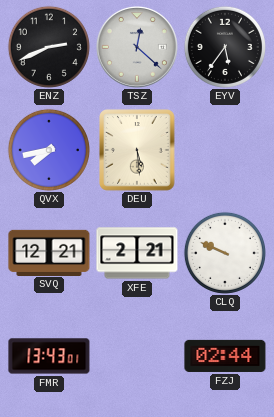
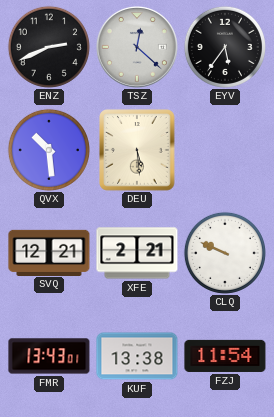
QVX: 7:43 -> 10:29 (49, 150)
KUF: none -> 13:38 (137, 356)
FZJ: 02:44 -> 11:54 (225, 356)
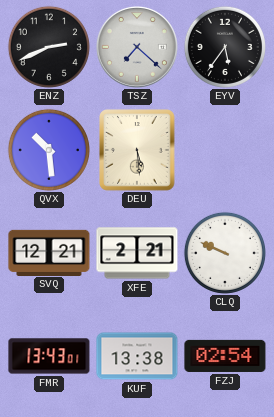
TSZ: 12:22 -> 7:22 (137, 47)
FZJ: 11:54 -> 02:54 (225, 356)
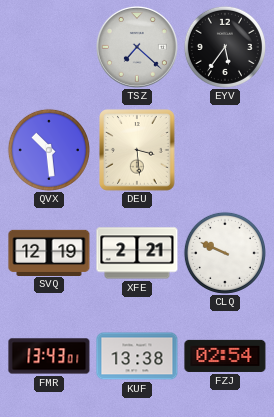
ENZ: 2:41 -> none (49, 47)
DEU: 5:29 -> 3:29 (137, 150)
SVQ: 12:21 -> 12:19 (49, 252)
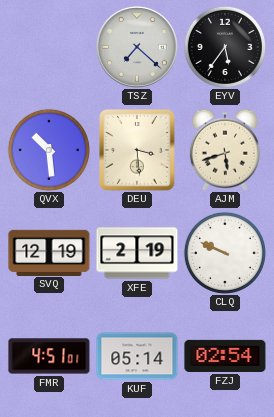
AJM: none -> 5:42 (225, 150)
XFE: 2:21 -> 2:19 (137, 253)
FMR: 13:43 -> 4:51 (49, 356)
KUF: 13:38 -> 05:14 (137, 356)
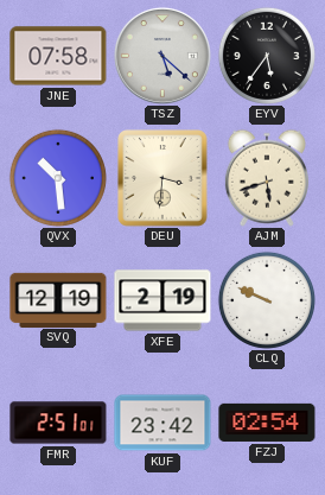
JNE: none -> 07:58 (58, 56)
TSZ: 7:22 -> 5:22 (162, 56)
DEU: 3:29 -> 3:31 (162, 178)
FMR: 4:51 -> 2:51 (58, 423)
KUF: 05:14 -> 23:42 (162, 423)
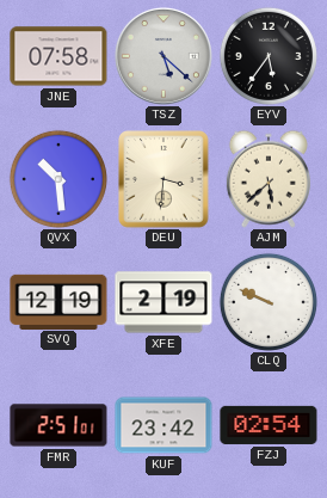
AJM: 5:42 -> 5:38 (269, 179)
